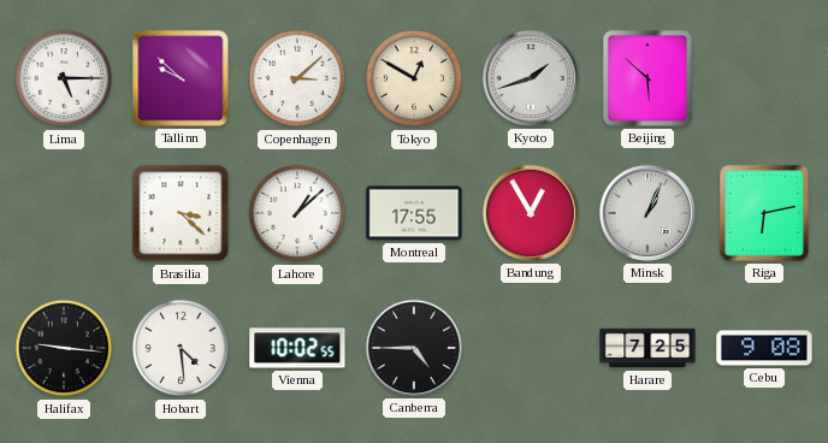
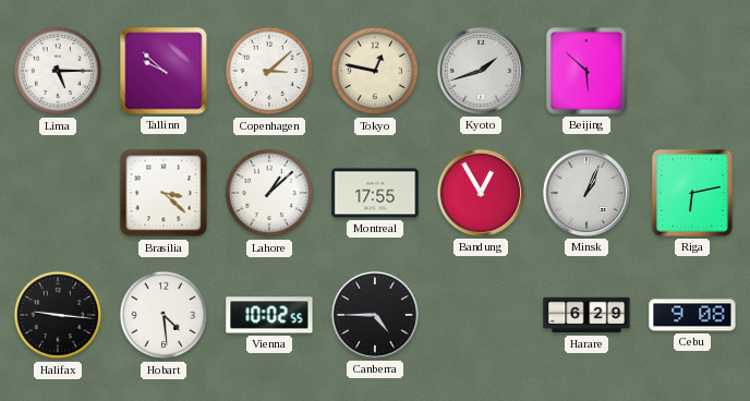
Tokyo: 12:50 -> 12:47 (375, 71)
Harare: 7:25 -> 6:29 (586, 315)
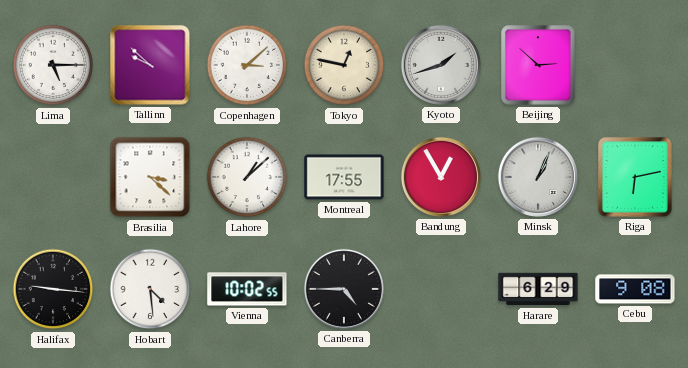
Beijing: 5:52 -> 2:52 (538, 65)
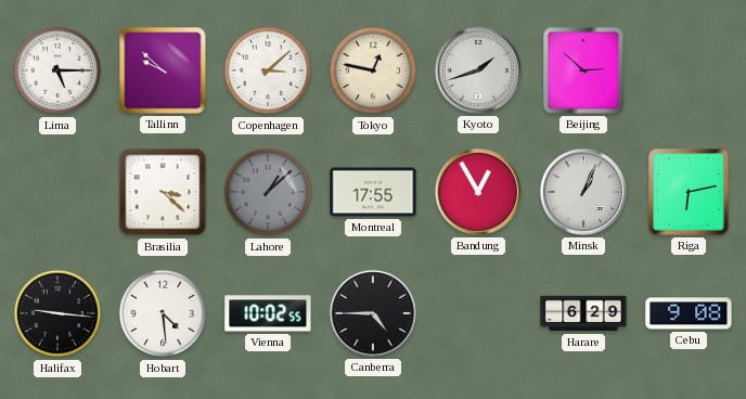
Lahore dial: white -> grey (268, 192)
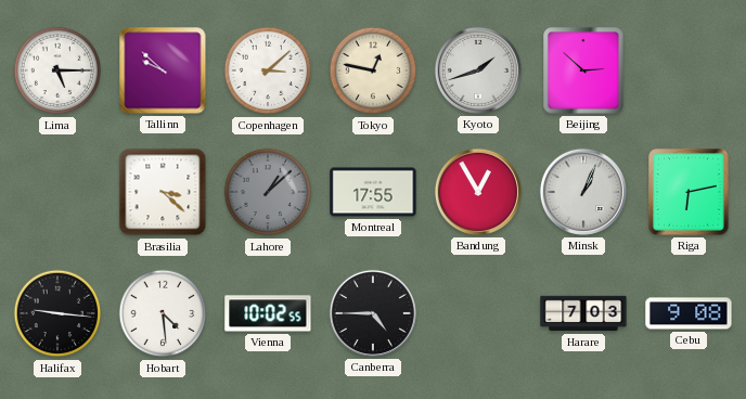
Harare: 6:29 -> 7:03 (583, 313)
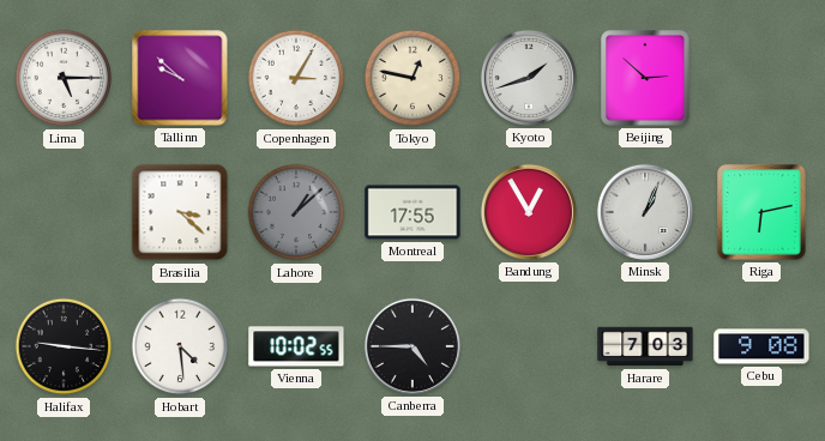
Copenhagen: 3:08 -> 3:05 (296, 78)
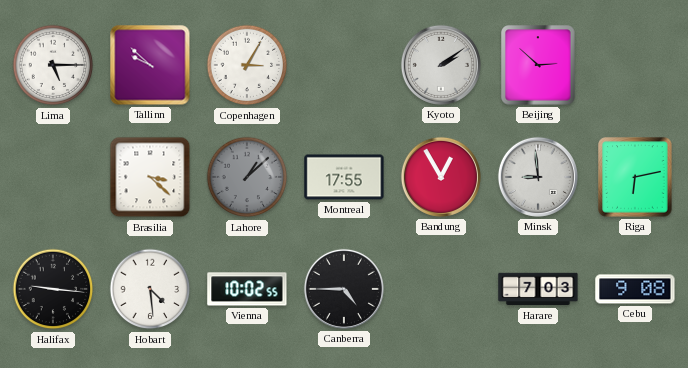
Tokyo: 12:47 -> none (412, 78)
Kyoto: 1:42 -> 2:09 (441, 65)
Minsk: 1:04 -> 8:59 (538, 177)
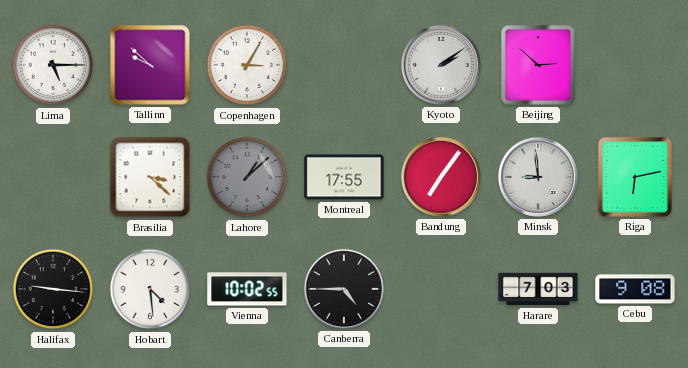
Bandung: 12:55 -> 7:06 (441, 177)
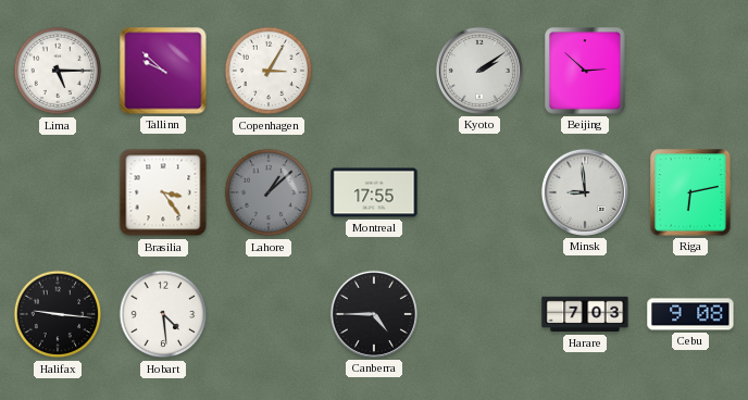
Brasilia: 3:22 -> 3:24 (163, 192)
Bandung: 7:06 -> none (441, 177)
Vienna: 10:02 -> none (247, 289)
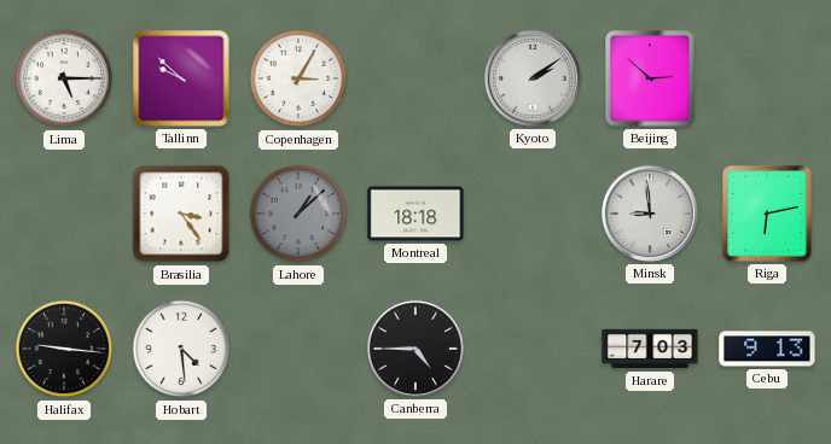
Montreal: 17:55 -> 18:18 (415, 214)
Cebu: 9:08 -> 9:13 (767, 349)
